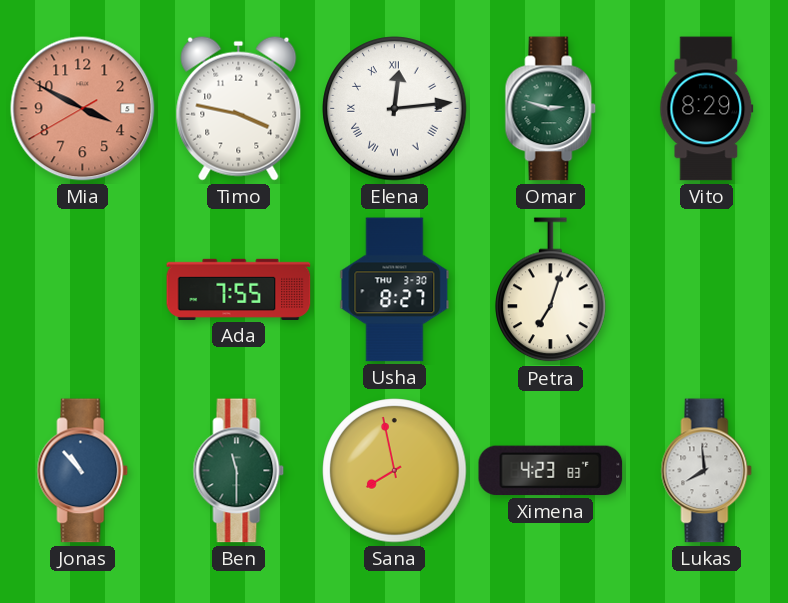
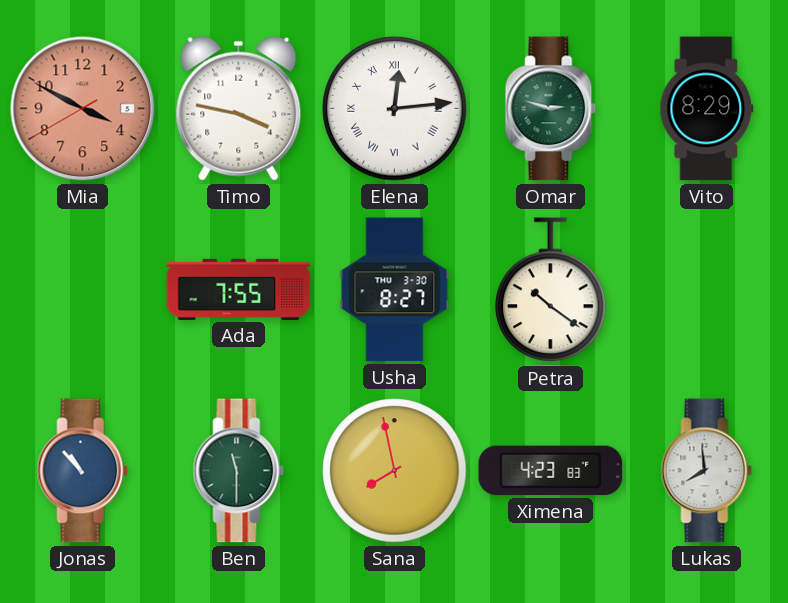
Petra: 7:03 -> 10:21 (551, 290)
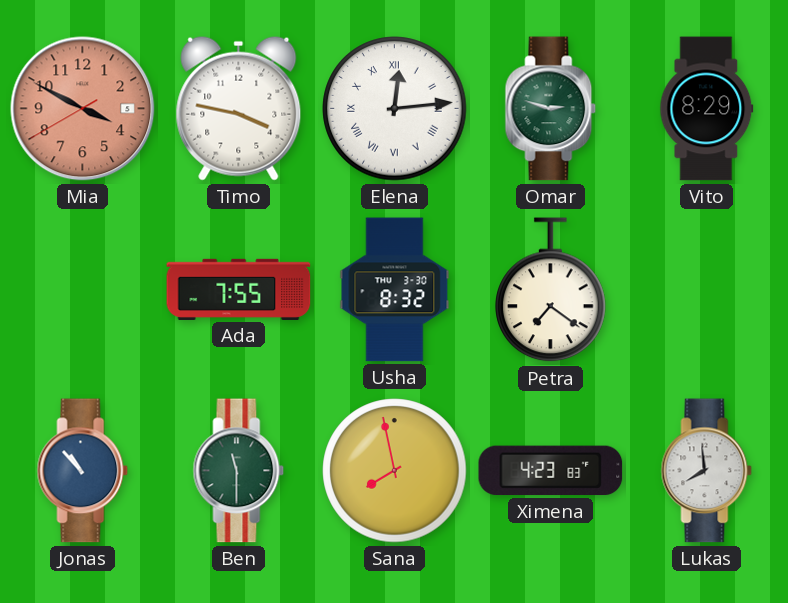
Usha: 8:27 -> 8:32 (395, 290)
Petra: 10:21 -> 7:21 (551, 290)
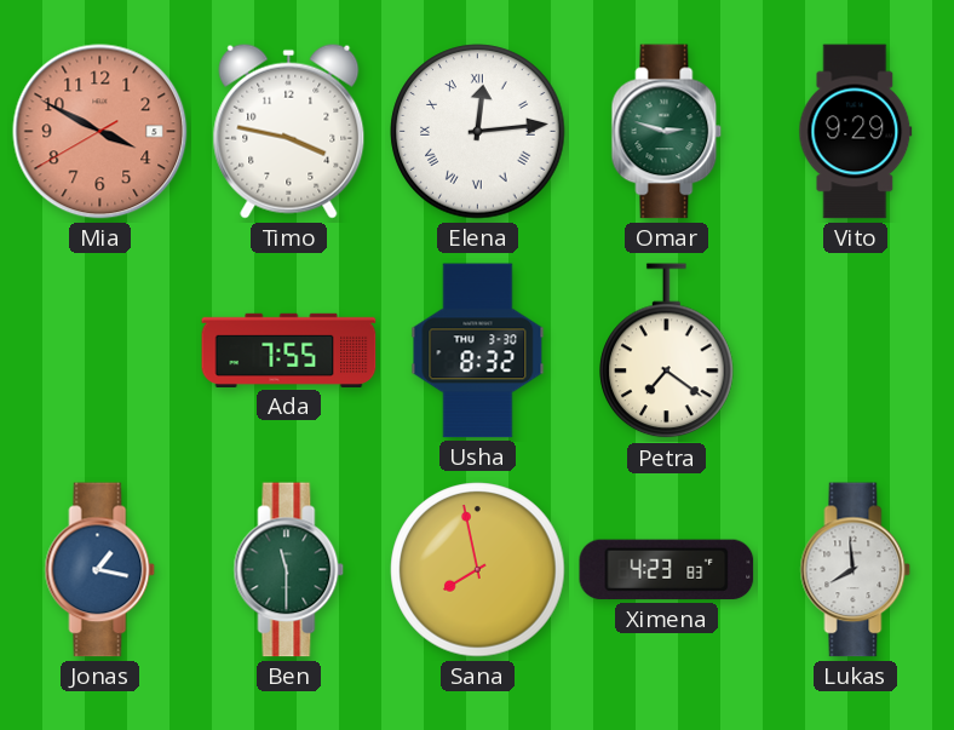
Vito: 8:29 -> 9:29 (856, 132)
Jonas: 10:53 -> 1:17 (100, 570)
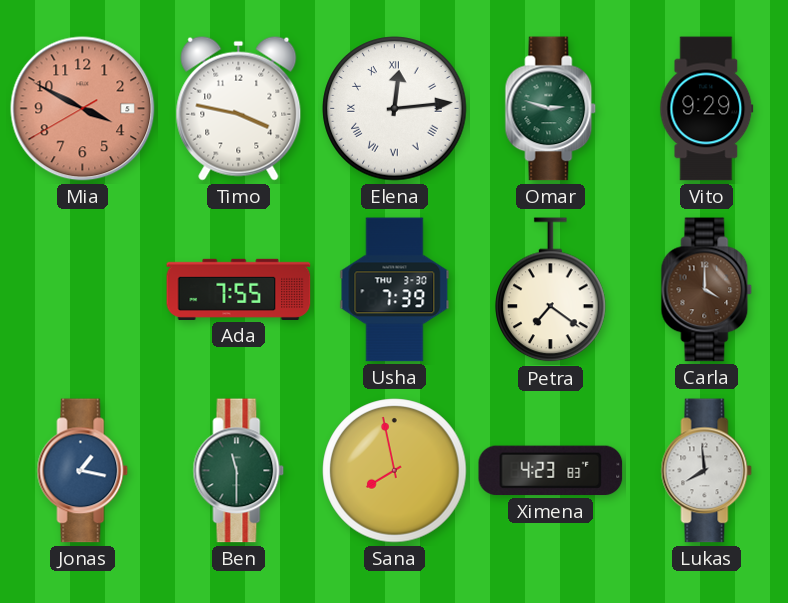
Usha: 8:32 -> 7:39 (395, 290)
Carla: none -> 4:00 (707, 290)
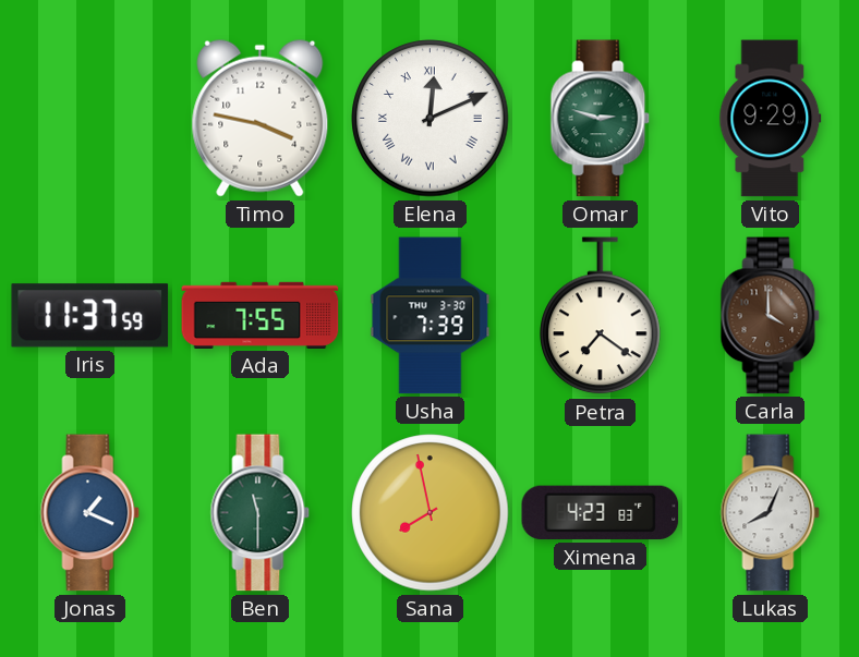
Mia: 3:49 -> none (83, 109)
Elena: 12:14 -> 12:11 (431, 119)
Iris: none -> 11:37 (90, 316)
Jonas: 1:17 -> 1:19 (90, 513)
Lukas: 7:59 -> 8:04 (771, 513)
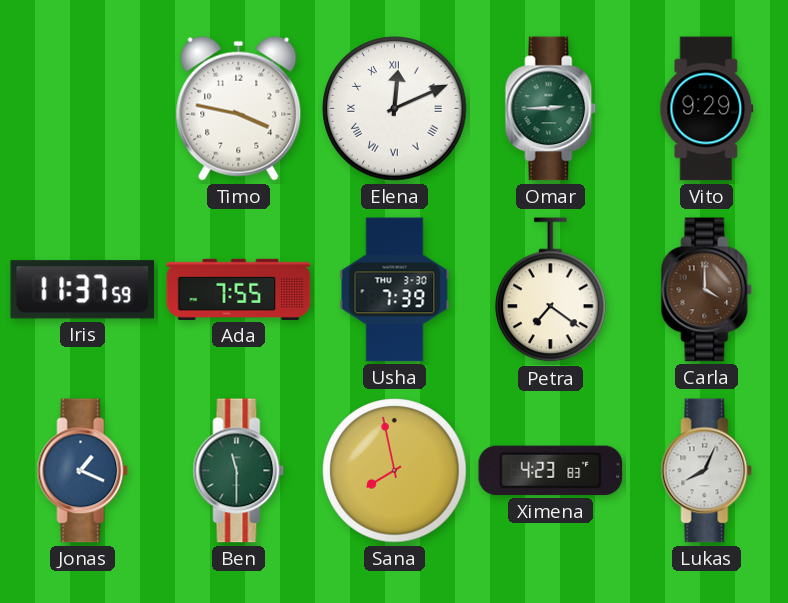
Omar: 2:48 -> 2:45 (551, 109)
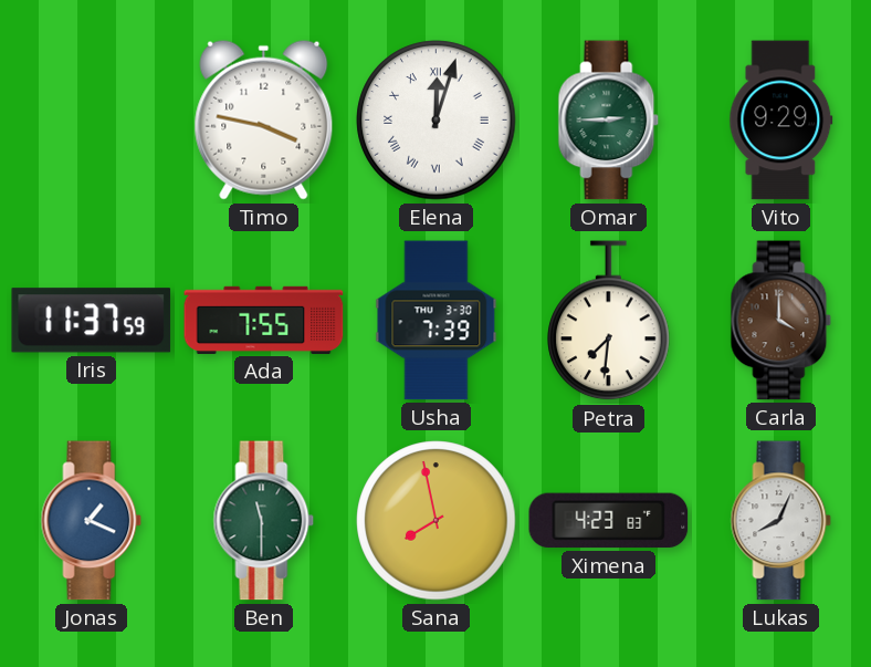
Elena: 12:11 -> 12:03 (437, 121)
Petra: 7:21 -> 7:31 (609, 321)
